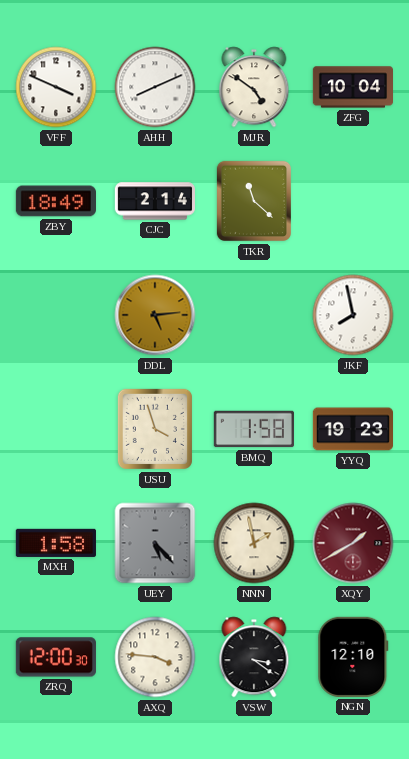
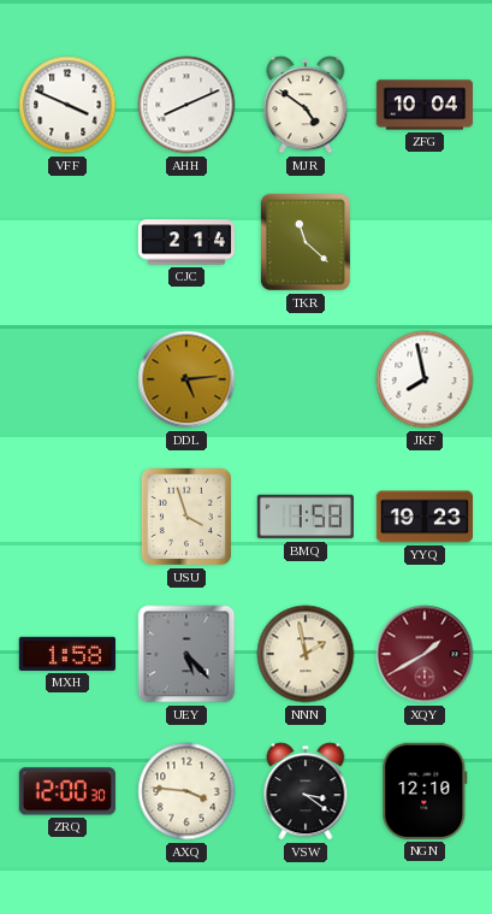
ZBY: 18:49 -> none (55, 201)
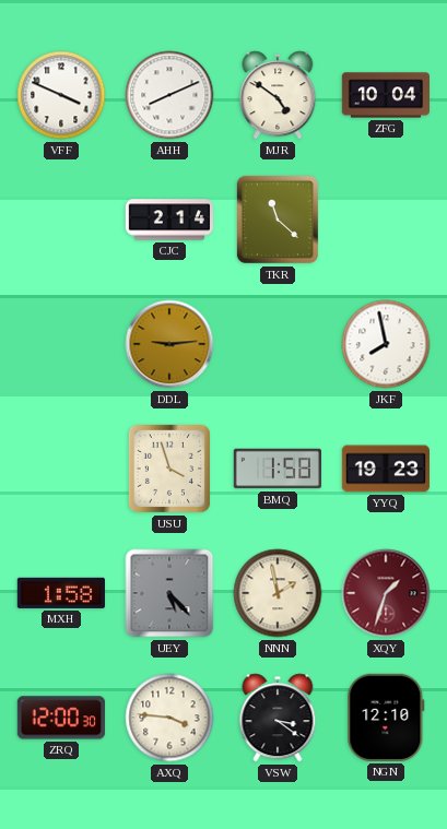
DDL: 5:14 -> 9:14 (169, 344)
XQY: 1:40 -> 1:33 (386, 593)
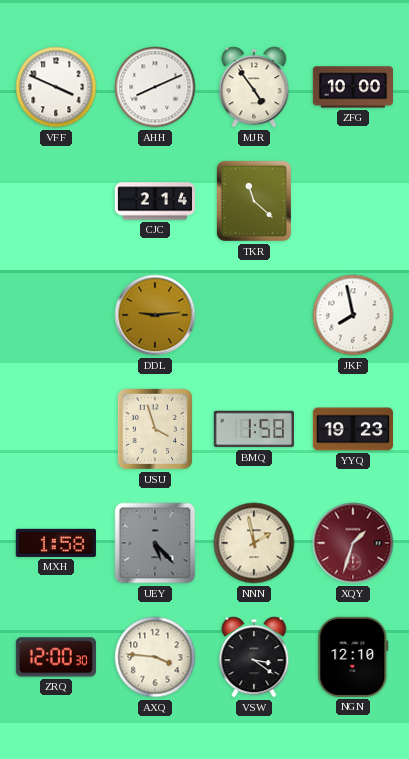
MJR: 4:51 -> 4:54 (254, 87)
ZFG: 10:04 -> 10:00 (352, 87)
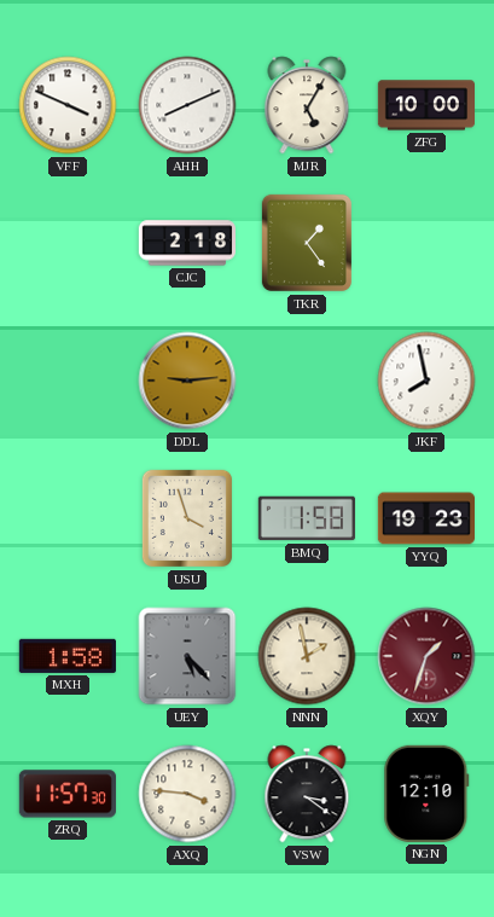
MJR: 4:54 -> 5:05 (307, 105)
CJC: 2:14 -> 2:18 (186, 243)
TKR: 11:22 -> 1:24 (307, 243)
ZRQ: 12:00 -> 11:57 (68, 794)
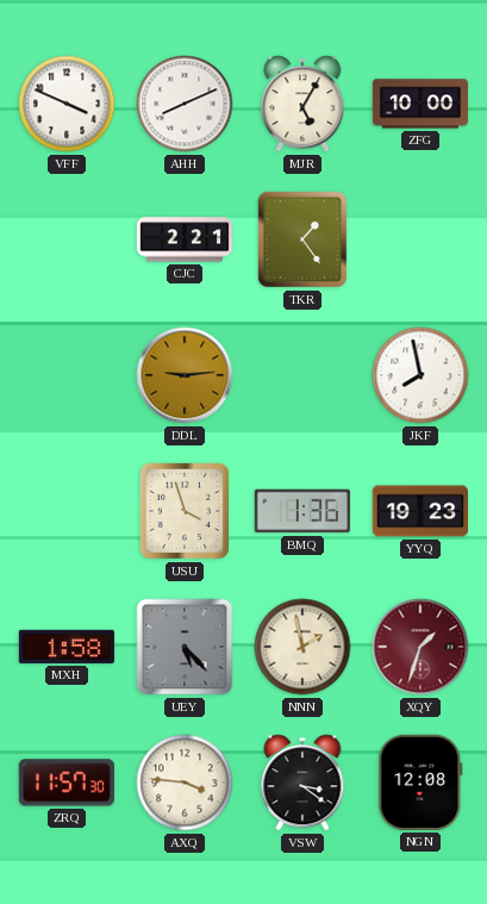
CJC: 2:18 -> 2:21 (183, 239)
BMQ: 1:58 -> 1:36 (301, 511)
NGN: 12:10 -> 12:08 (420, 783)
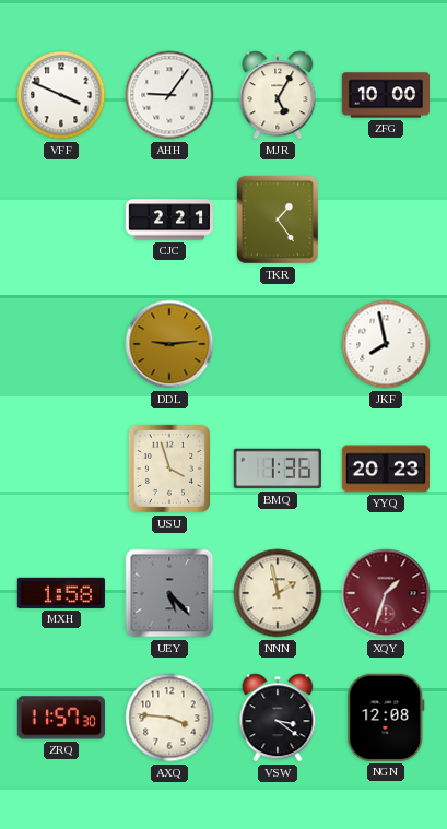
AHH: 8:11 -> 9:06 (169, 95)
YYQ: 19:23 -> 20:23 (385, 469)
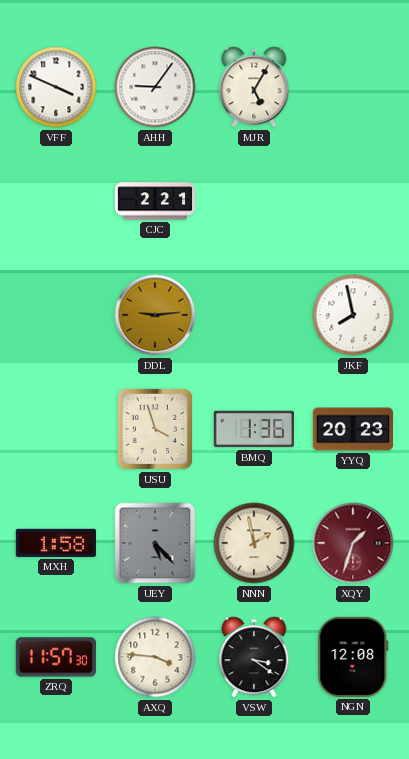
ZFG: 10:00 -> none (385, 95)
TKR: 1:24 -> none (278, 220)
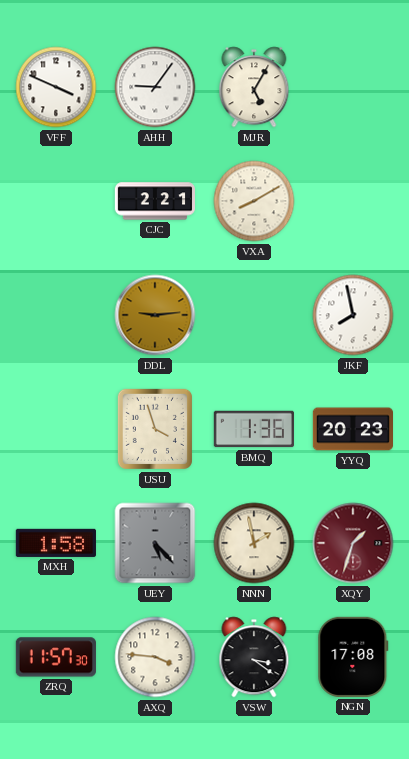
VXA: none -> 8:10 (254, 201)
NGN: 12:08 -> 17:08 (353, 657)
